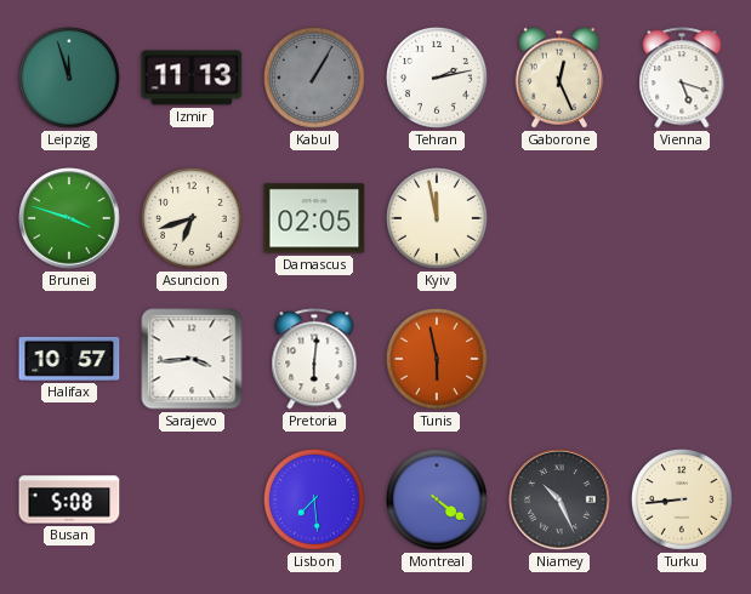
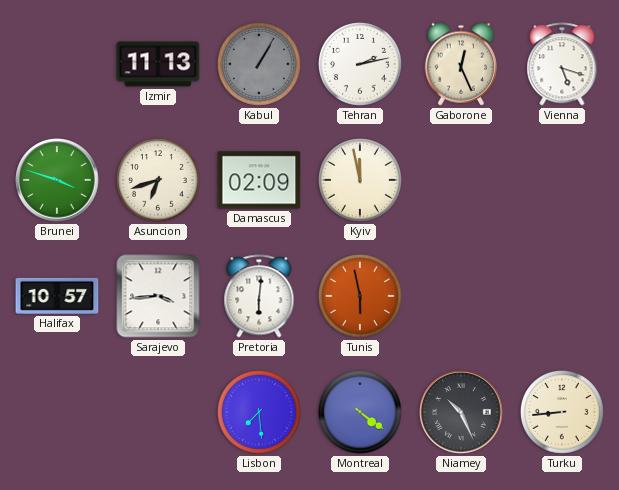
Leipzig: 11:57 -> none (70, 79)
Damascus: 02:05 -> 02:09 (259, 180)
Busan: 5:08 -> none (69, 499)
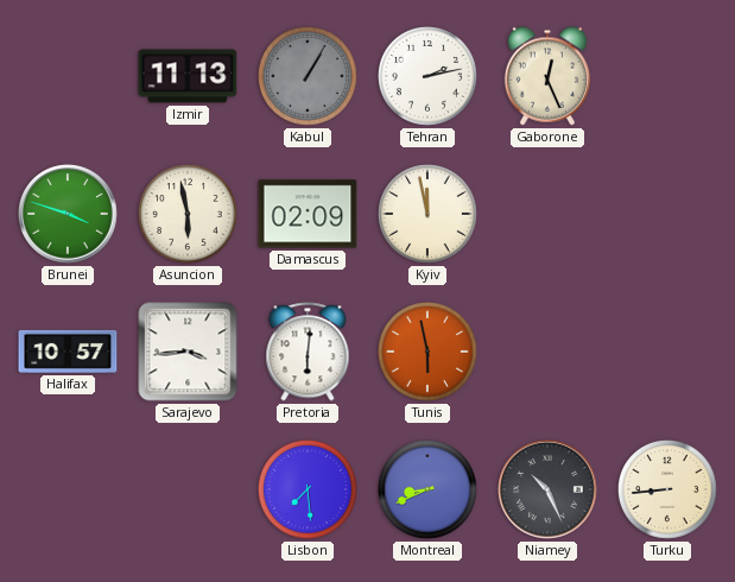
Vienna: 5:18 -> none (562, 64)
Asuncion: 6:42 -> 5:58 (189, 215)
Montreal: 4:21 -> 8:41 (429, 491)
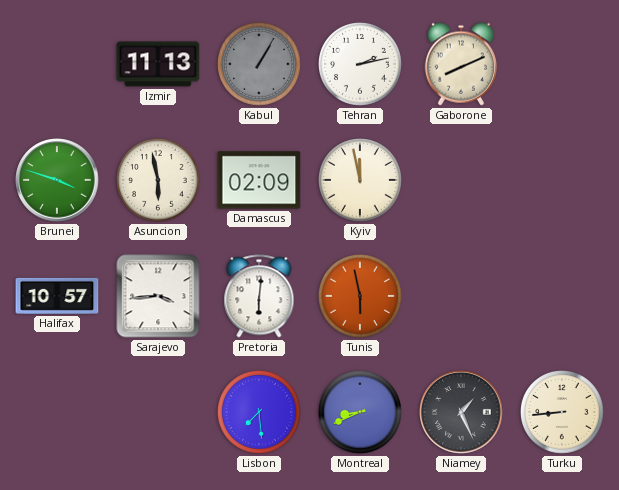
Gaborone: 12:26 -> 8:11 (460, 64)
Niamey: 10:26 -> 1:26 (461, 412)
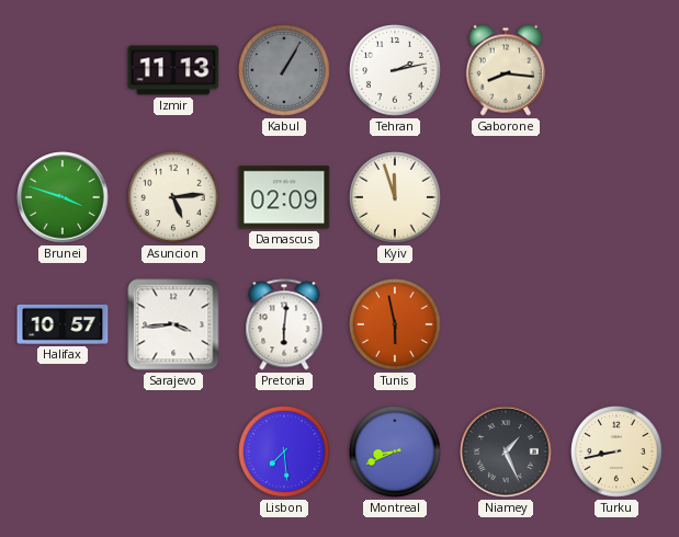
Gaborone: 8:11 -> 8:16 (505, 70)
Asuncion: 5:58 -> 5:14 (174, 198)
Kyiv: 11:58 -> 11:57 (396, 198)
Turku: 8:44 -> 8:43 (618, 453)
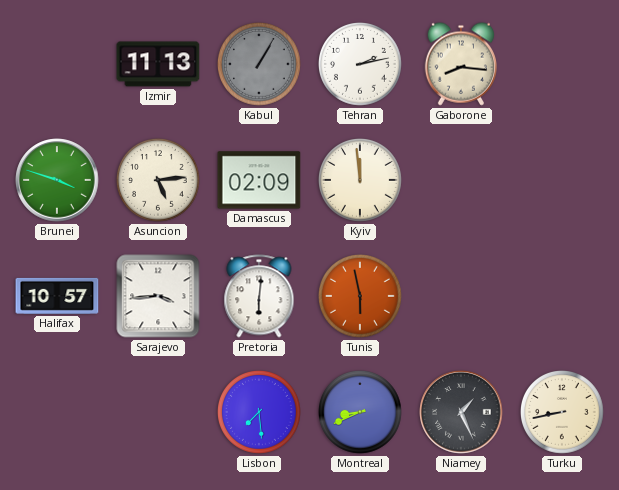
Kyiv: 11:57 -> 11:59 (361, 181)
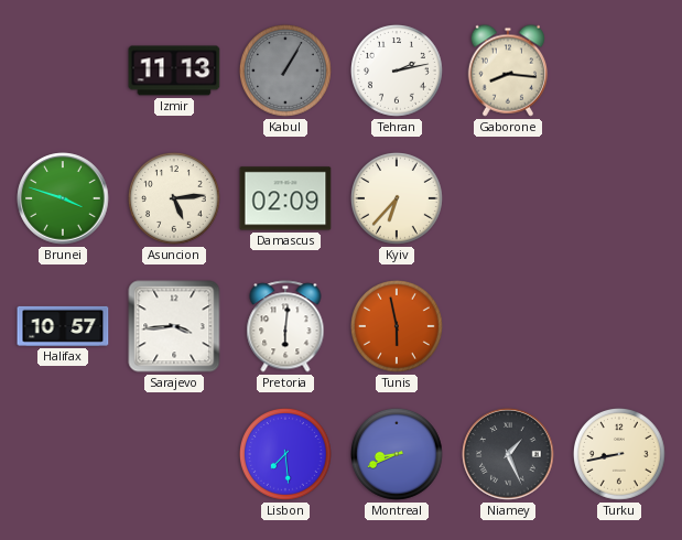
Kyiv: 11:59 -> 6:37 (398, 199)
